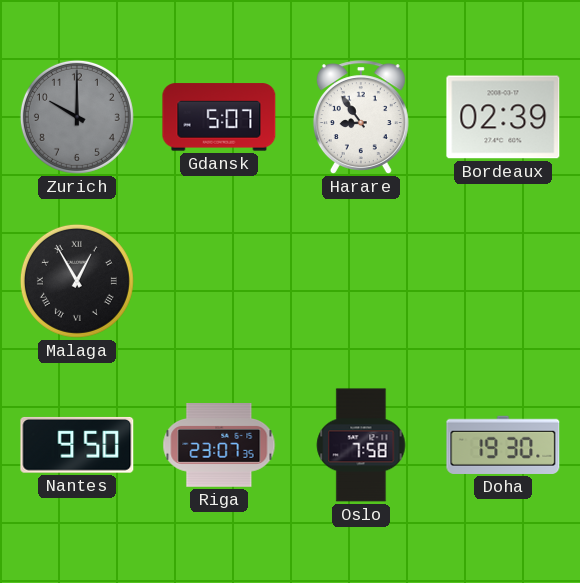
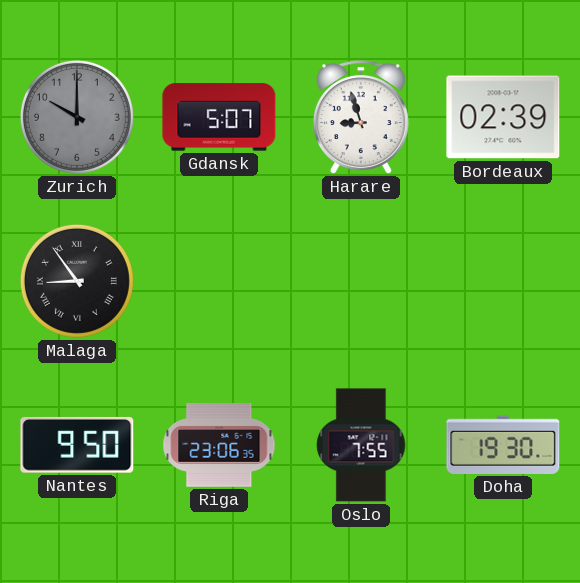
Harare: 8:54 -> 8:57 (361, 117)
Malaga: 12:55 -> 8:54 (77, 281)
Riga: 23:07 -> 23:06 (219, 446)
Oslo: 7:58 -> 7:55 (361, 445)
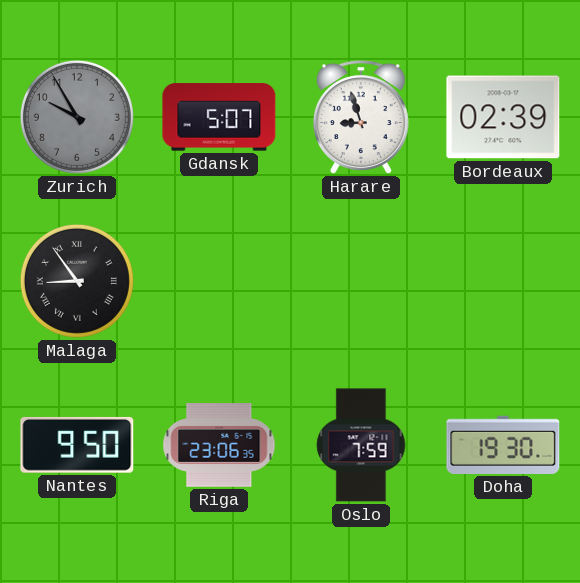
Zurich: 10:00 -> 9:55 (77, 117)
Oslo: 7:55 -> 7:59 (361, 445)
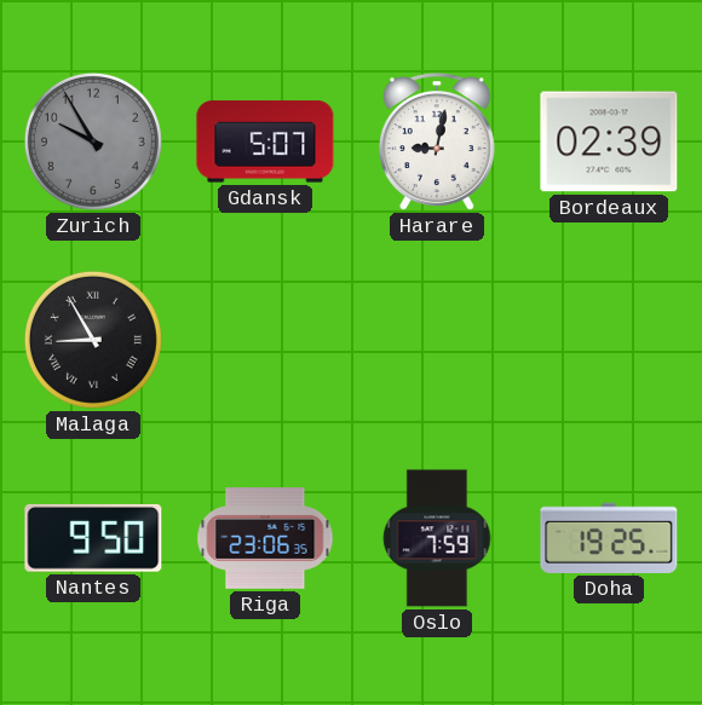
Harare: 8:57 -> 9:02 (437, 141)
Malaga: 8:54 -> 8:55 (93, 340)
Doha: 19:30 -> 19:25 (609, 538)
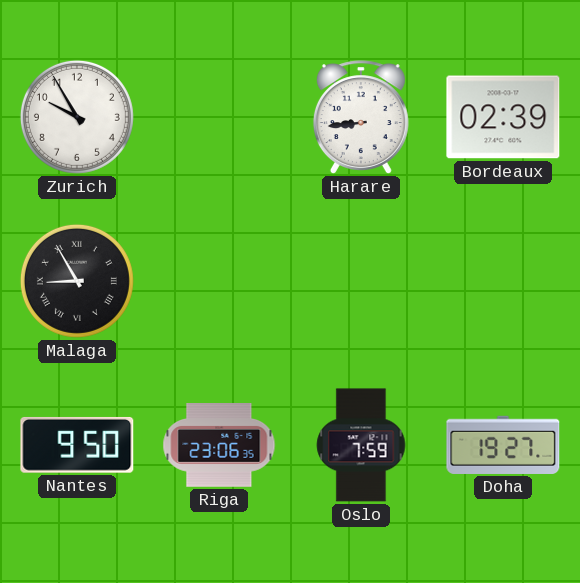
Zurich dial: grey -> white (77, 117)
Gdansk: 5:07 -> none (265, 141)
Harare: 9:02 -> 8:44 (361, 117)
Doha: 19:25 -> 19:27 (503, 445)
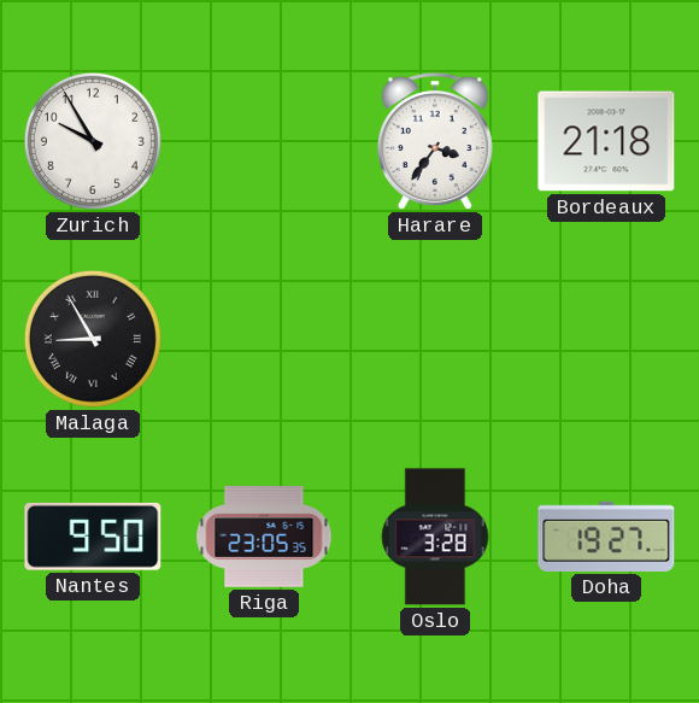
Harare: 8:44 -> 3:36 (435, 141)
Bordeaux: 02:39 -> 21:18 (606, 141)
Riga: 23:06 -> 23:05 (264, 538)
Oslo: 7:59 -> 3:28 (435, 537)
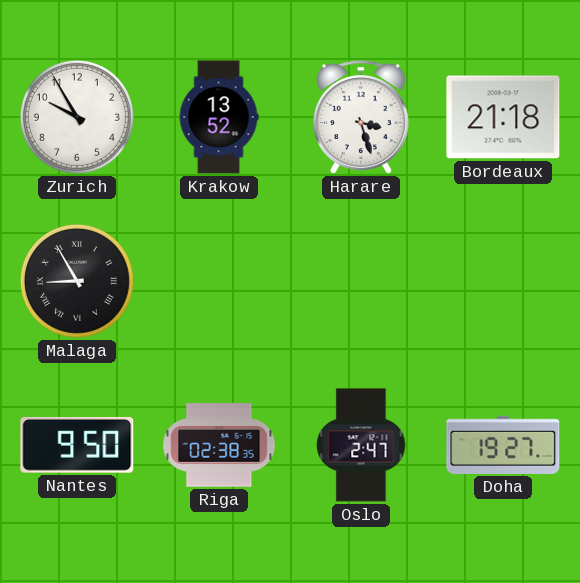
Krakow: none -> 13:52 (219, 117)
Harare: 3:36 -> 3:27 (361, 117)
Riga: 23:05 -> 02:38 (219, 446)
Oslo: 3:28 -> 2:47 (361, 445)
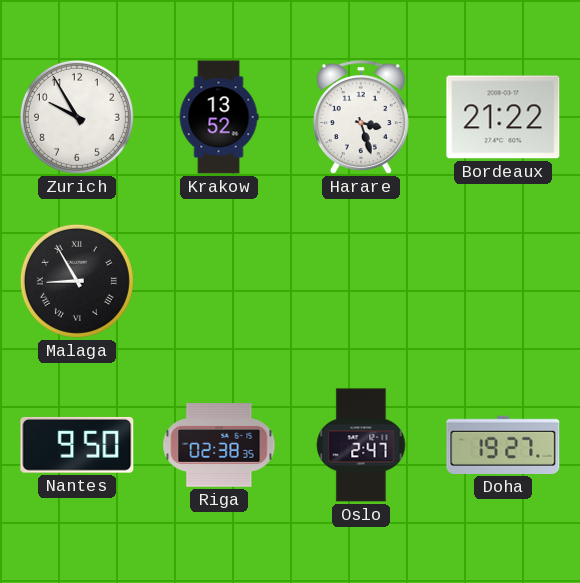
Bordeaux: 21:18 -> 21:22 (503, 117)
